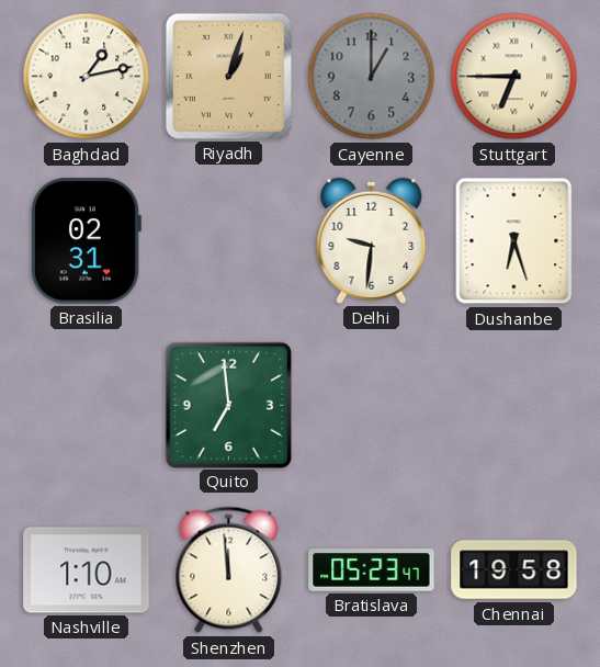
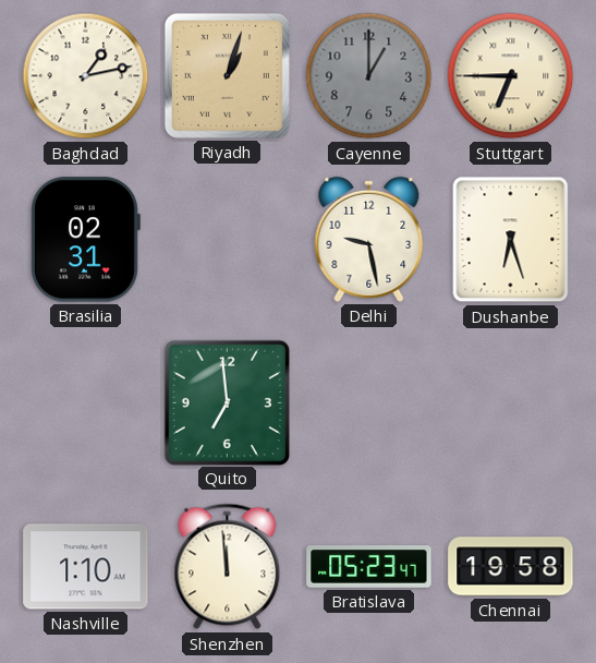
Delhi: 9:31 -> 9:28 (369, 239)
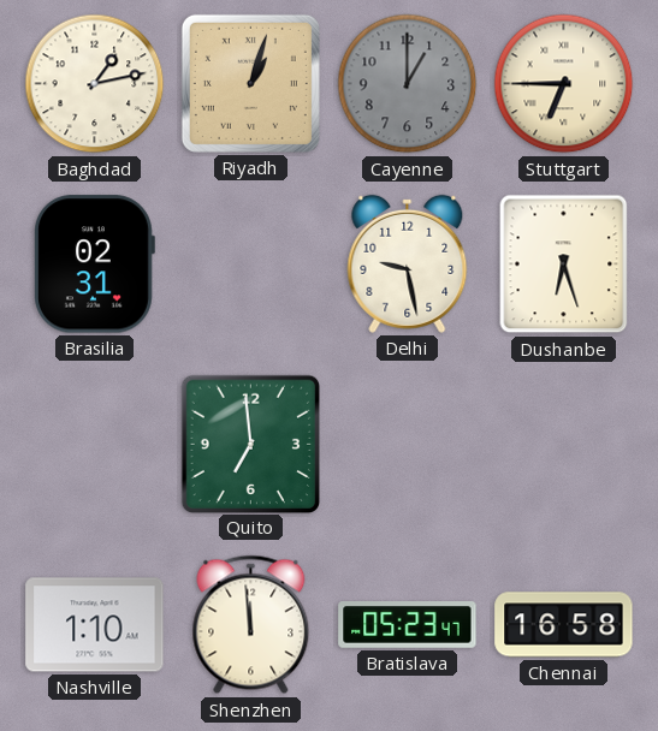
Chennai: 19:58 -> 16:58 (564, 625)
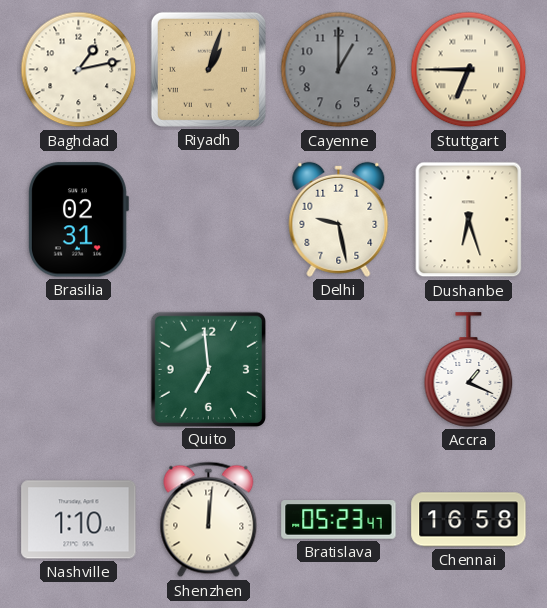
Accra: none -> 1:19 (469, 370)
Shenzhen: 11:59 -> 12:01 (209, 520)
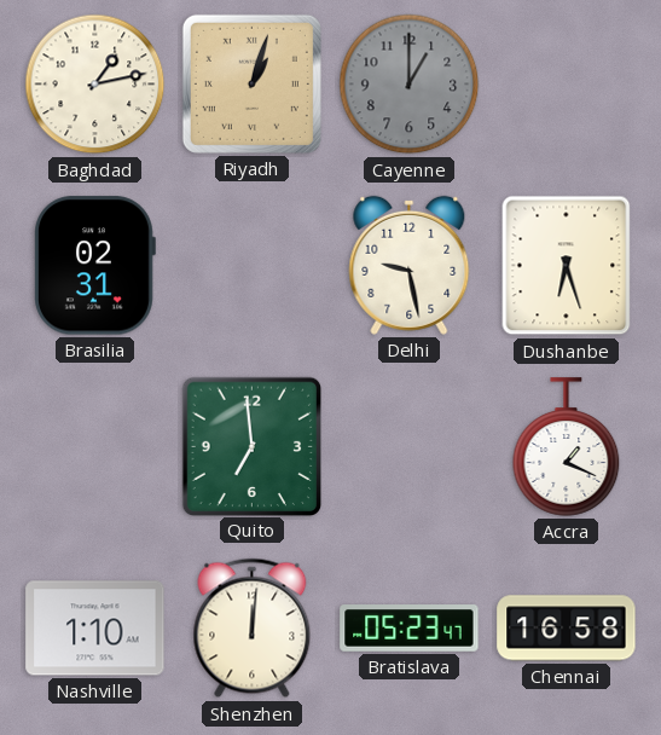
Stuttgart: 6:45 -> none (469, 70)
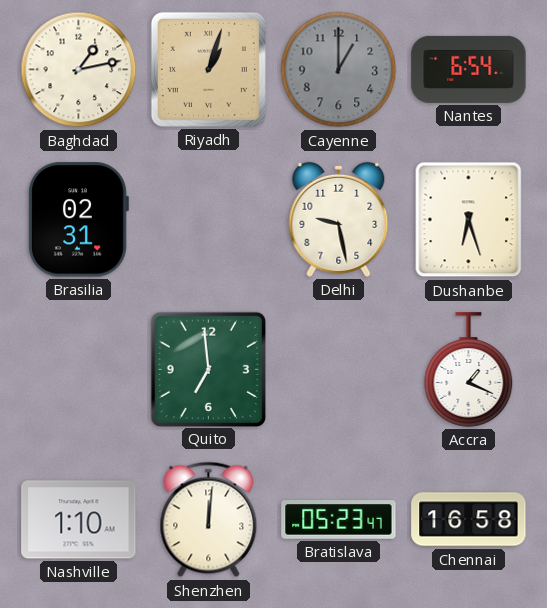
Nantes: none -> 6:54 (469, 69)
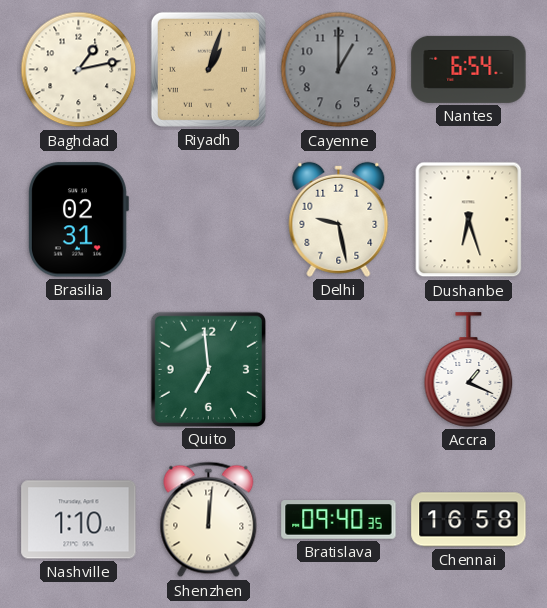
Bratislava: 05:23 -> 09:40 (339, 520)
